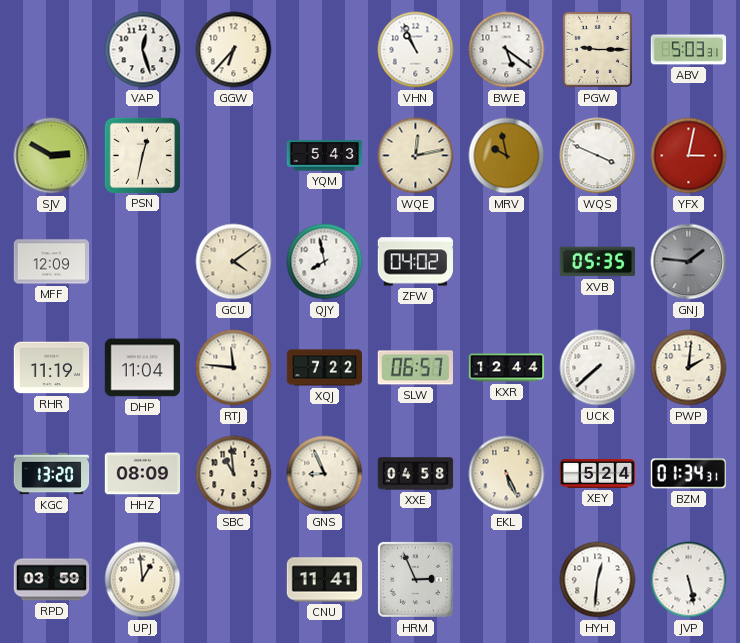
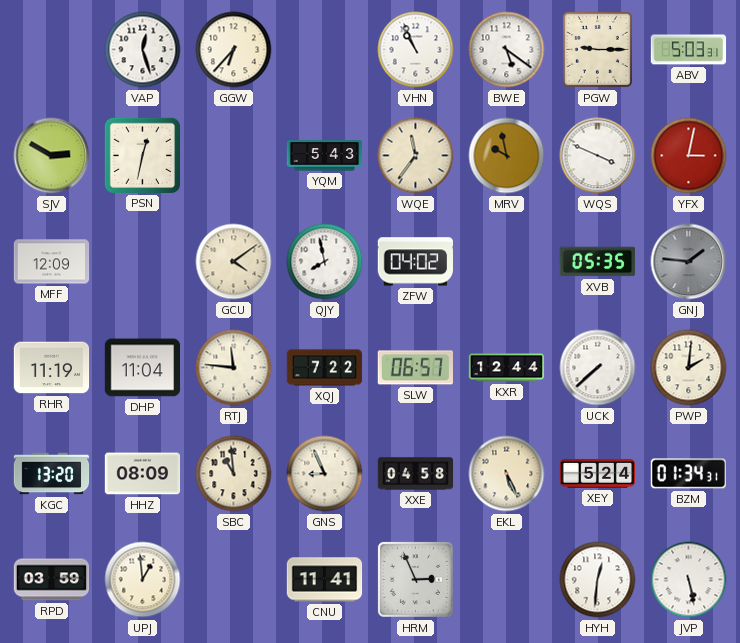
WQE: 12:13 -> 11:36 (416, 156)
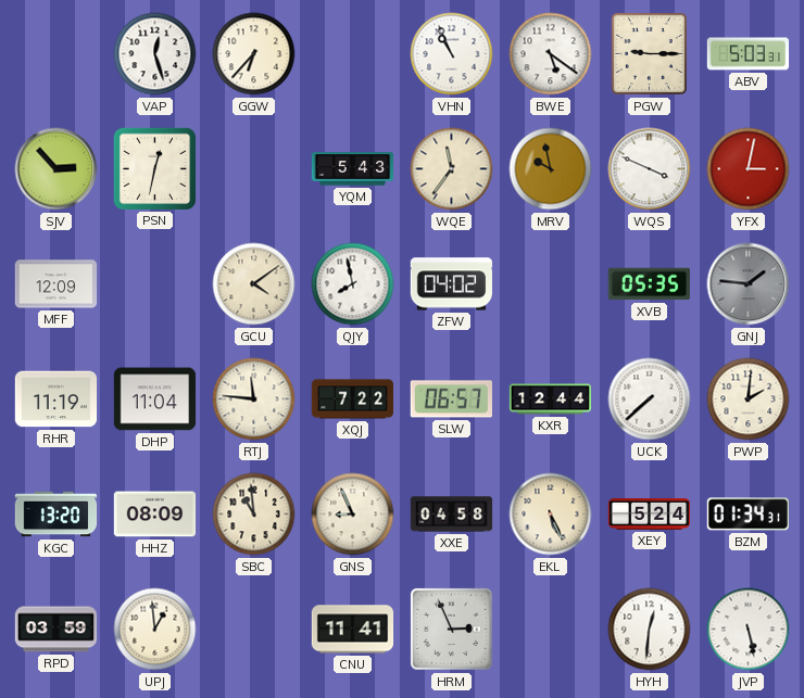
SJV: 2:50 -> 2:53 (56, 169)
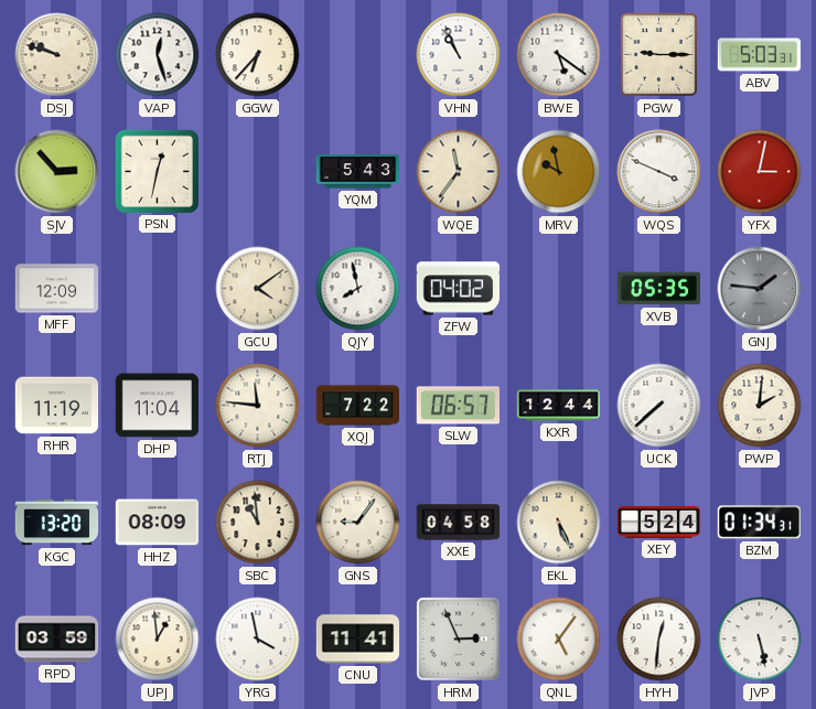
DSJ: none -> 9:48 (57, 55)
GNS: 8:56 -> 9:06 (358, 523)
YRG: none -> 3:58 (258, 640)
QNL: none -> 5:06 (559, 640)
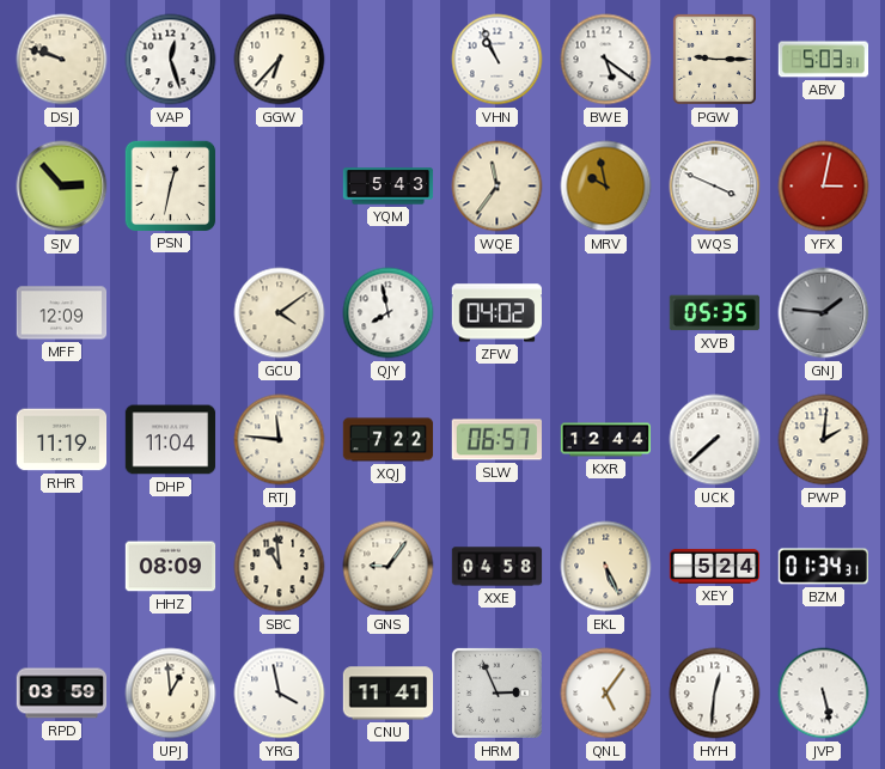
KGC: 13:20 -> none (57, 523)
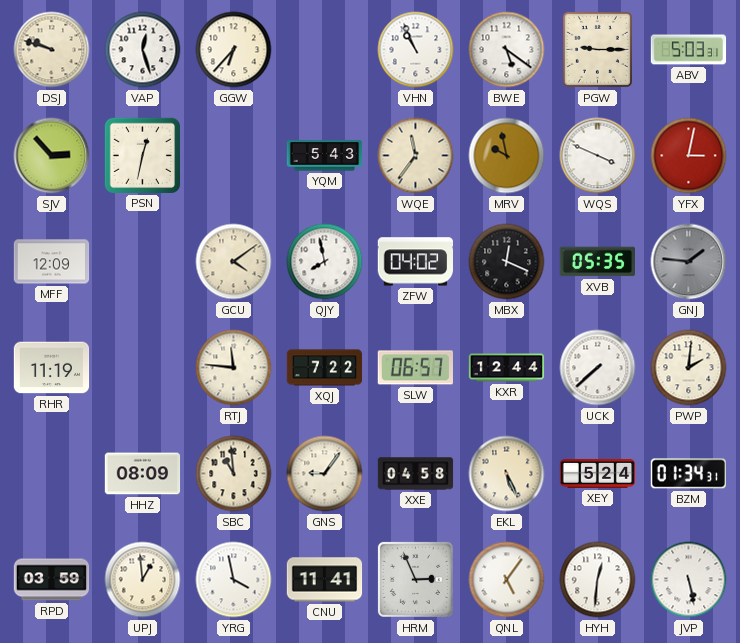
MBX: none -> 12:19 (507, 262)
DHP: 11:04 -> none (171, 440)
